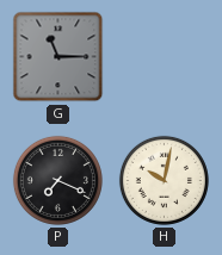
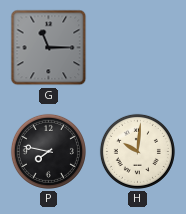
P: 7:19 -> 7:47 (48, 151)
H: 10:02 -> 10:01 (137, 151)
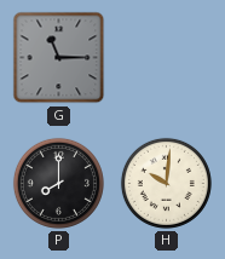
P: 7:47 -> 8:00 (58, 183)
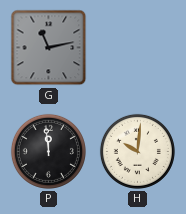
G: 11:15 -> 11:13 (49, 48)
P: 8:00 -> 11:59 (48, 151)
